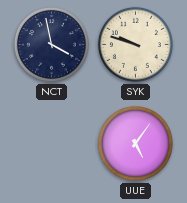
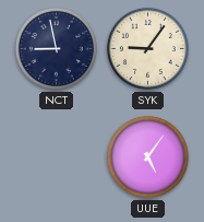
NCT: 3:58 -> 8:58 (56, 48)
SYK: 9:48 -> 9:06 (147, 48)
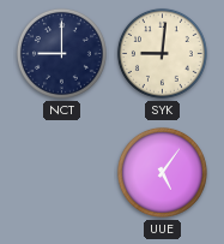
NCT: 8:58 -> 9:00 (61, 53)
SYK: 9:06 -> 9:01 (162, 53)
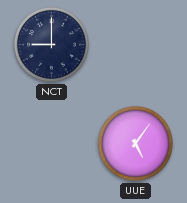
SYK: 9:01 -> none (162, 53)
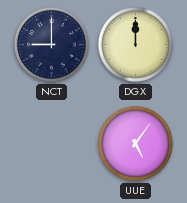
DGX: none -> 12:00 (135, 44)
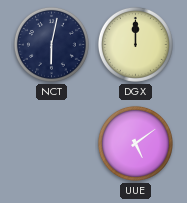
NCT: 9:00 -> 6:02 (51, 44)
UUE: 5:06 -> 5:09 (135, 143)
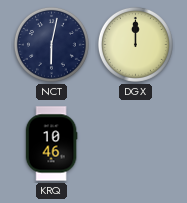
KRQ: none -> 10:46 (51, 144)
UUE: 5:09 -> none (135, 143)
